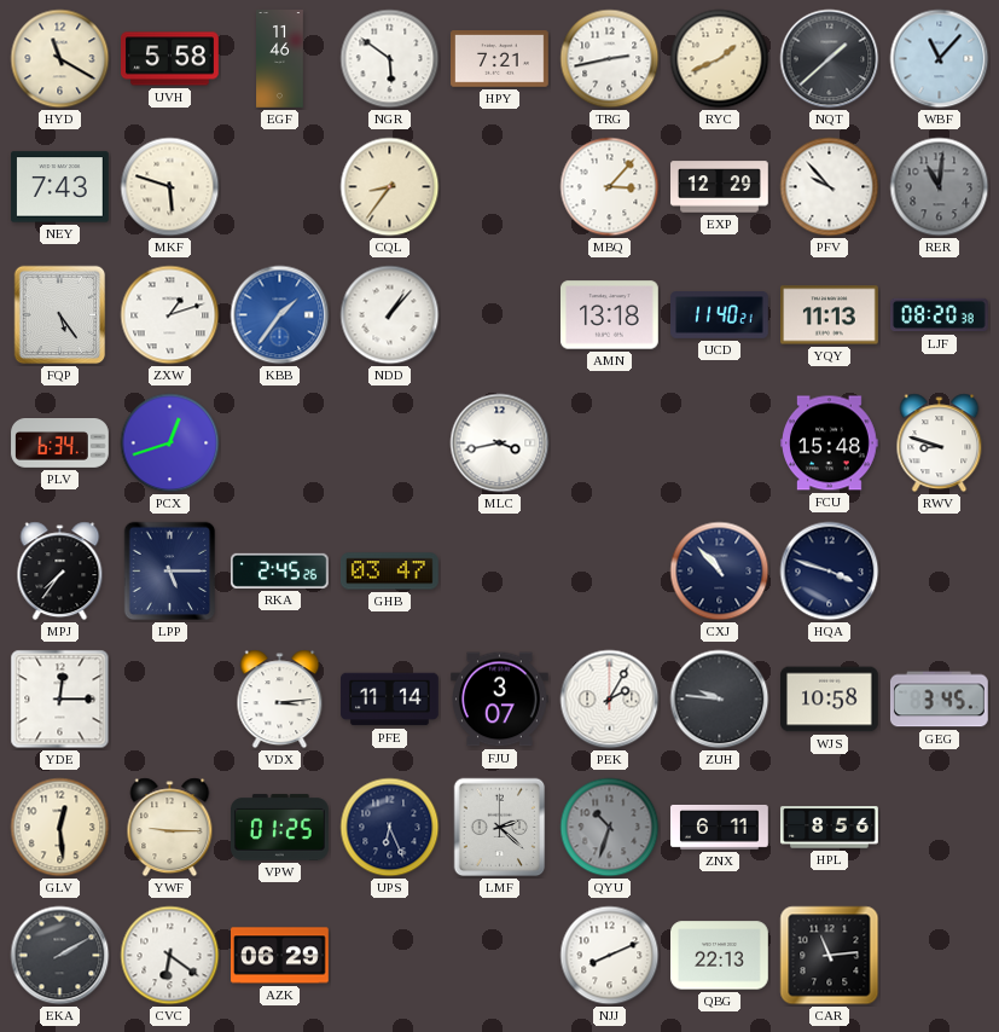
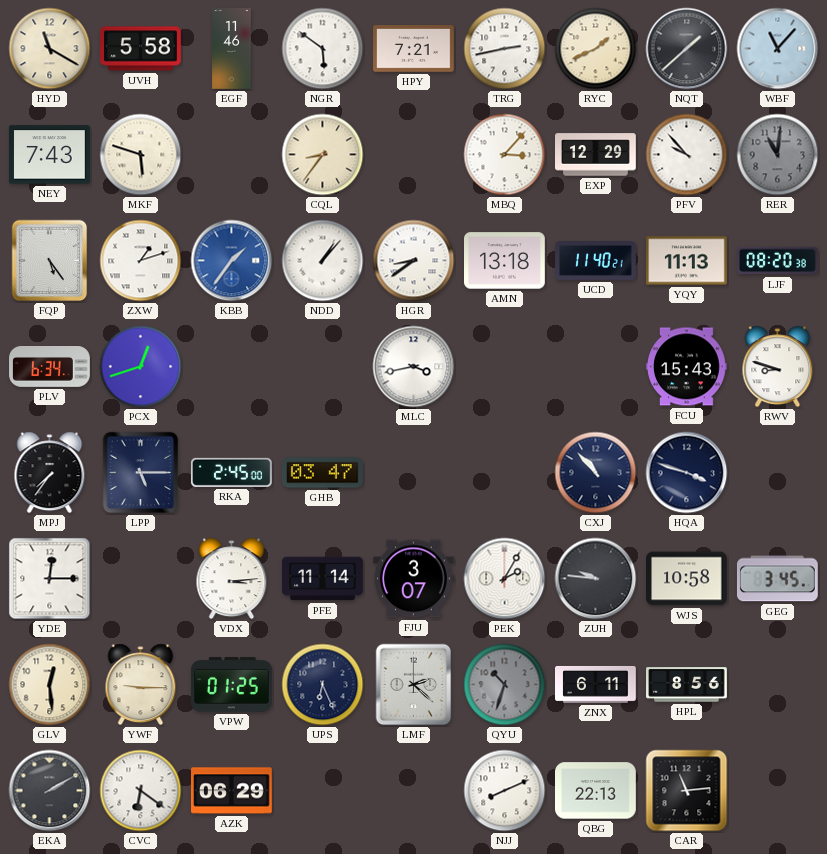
HGR: none -> 8:39 (414, 261)
FCU: 15:48 -> 15:43 (687, 367)
RKA: 2:45:26 -> 2:45:00 (232, 472)
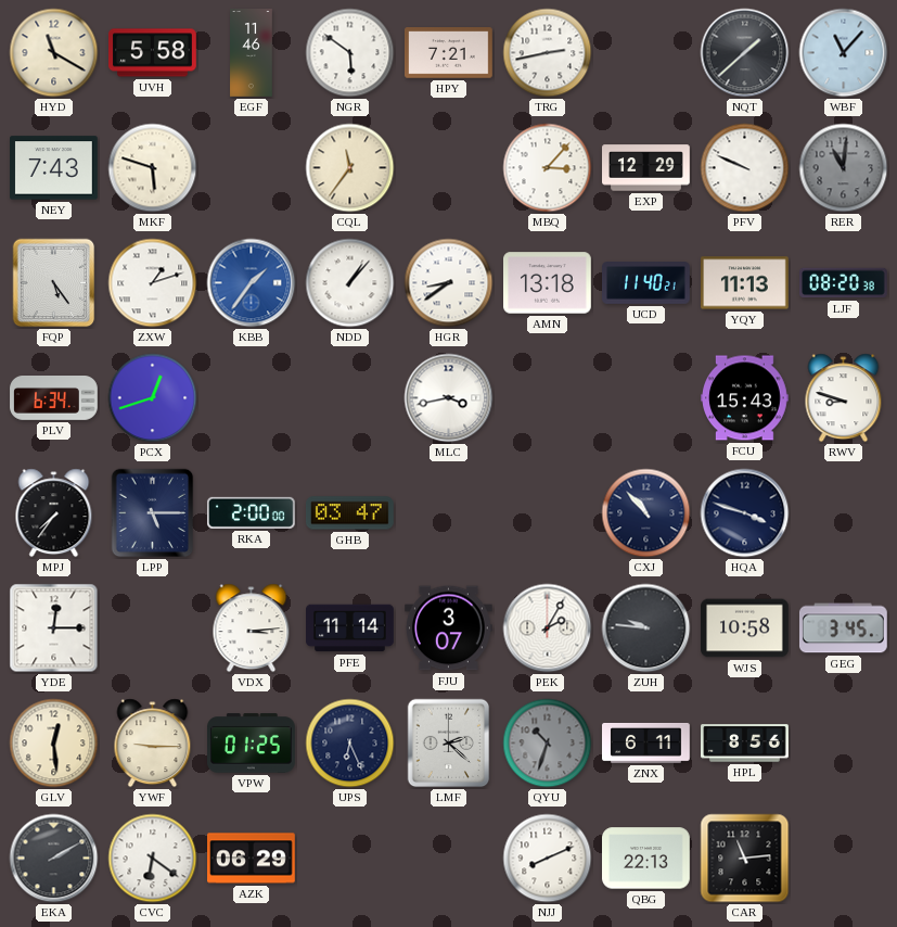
RYC: 1:41 -> none (596, 49)
CQL: 8:36 -> 11:36 (350, 168)
PFV: 9:53 -> 9:49 (745, 168)
RKA: 2:45 -> 2:00 (252, 512)
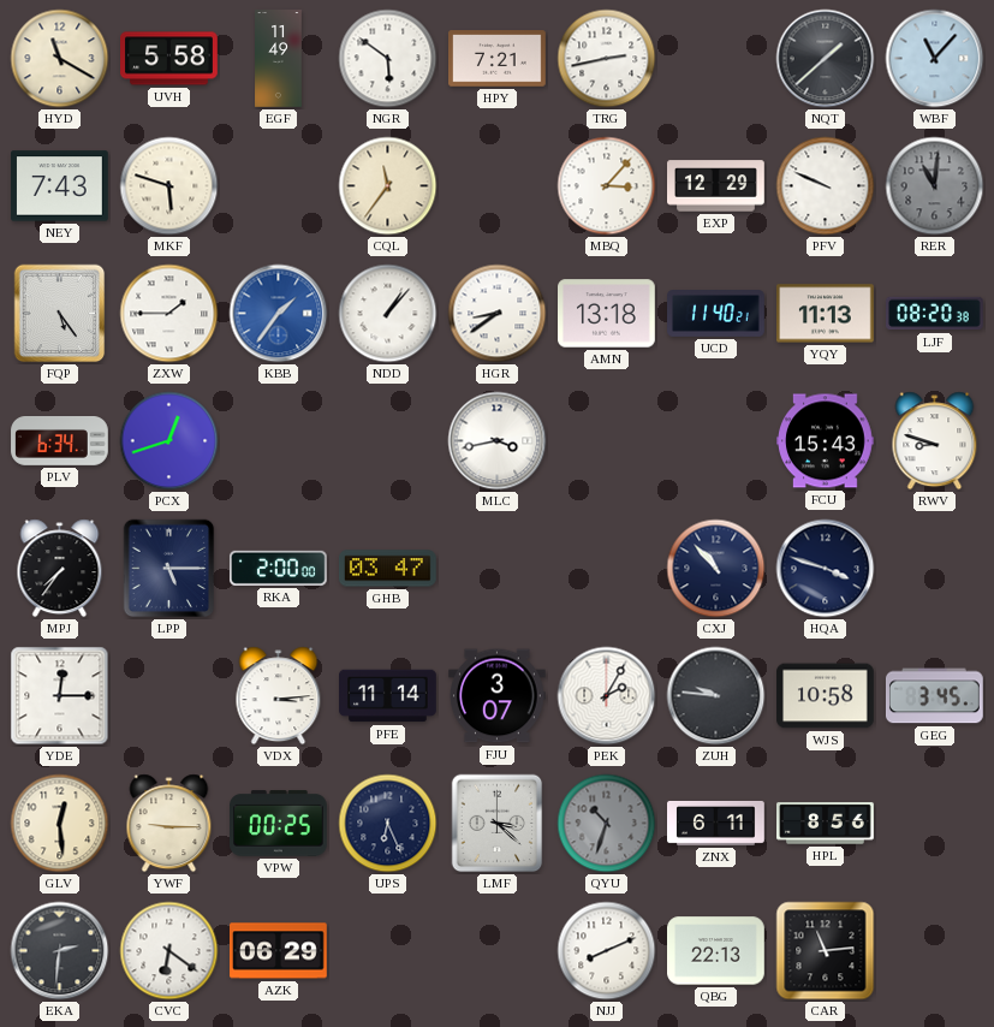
EGF: 11:46 -> 11:49 (279, 59)
ZXW: 1:12 -> 1:45 (169, 314)
VPW: 01:25 -> 00:25 (279, 824)
LMF: 2:22 -> 3:22 (498, 824)
EKA: 2:10 -> 2:31 (60, 951)
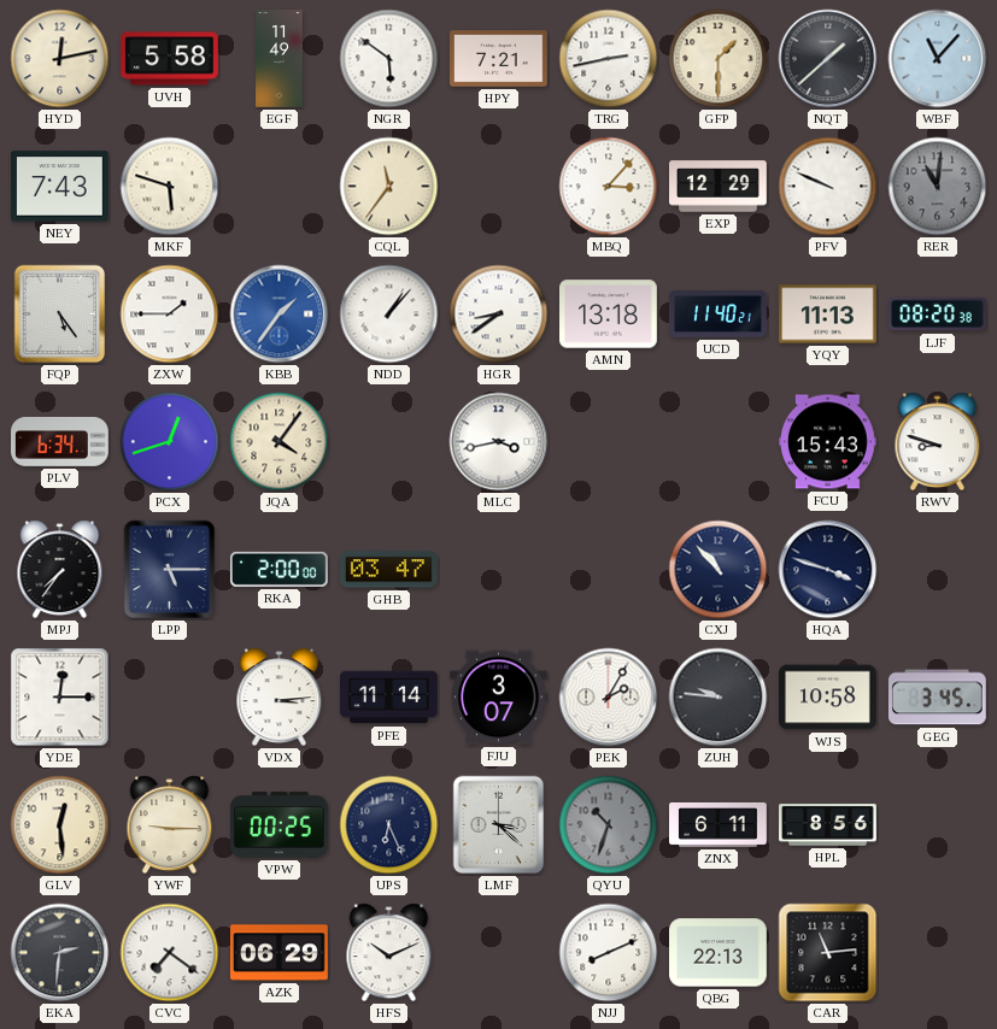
HYD: 11:20 -> 12:13 (60, 59)
GFP: none -> 1:30 (719, 59)
JQA: none -> 4:06 (280, 442)
CVC: 6:21 -> 7:21 (170, 953)
HFS: none -> 10:11 (389, 953)
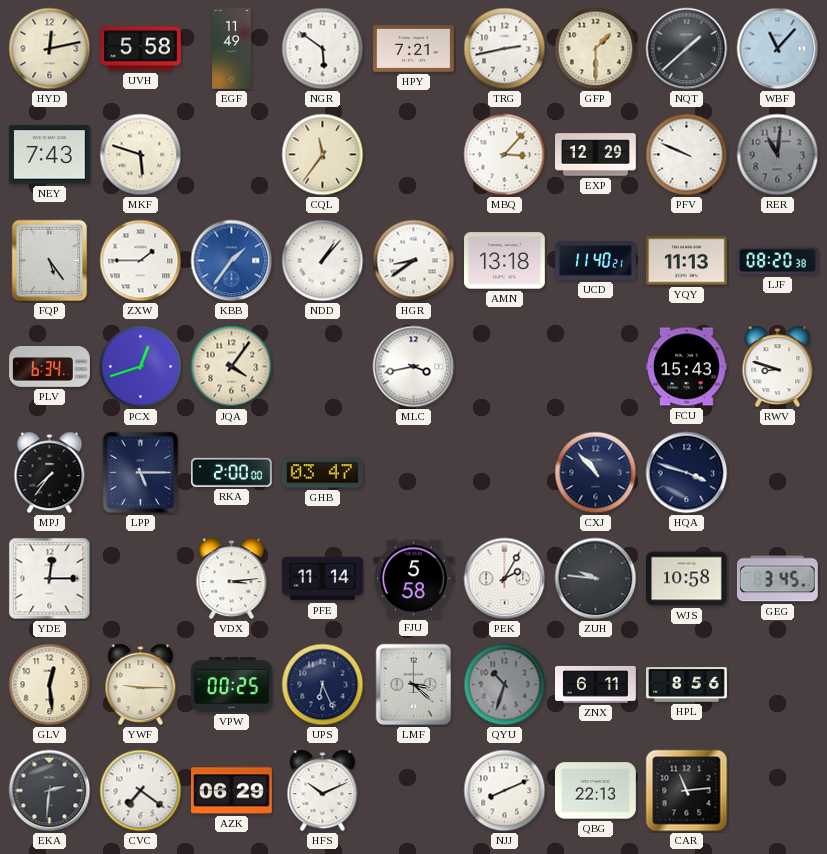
FJU: 3:07 -> 5:58 (414, 579)
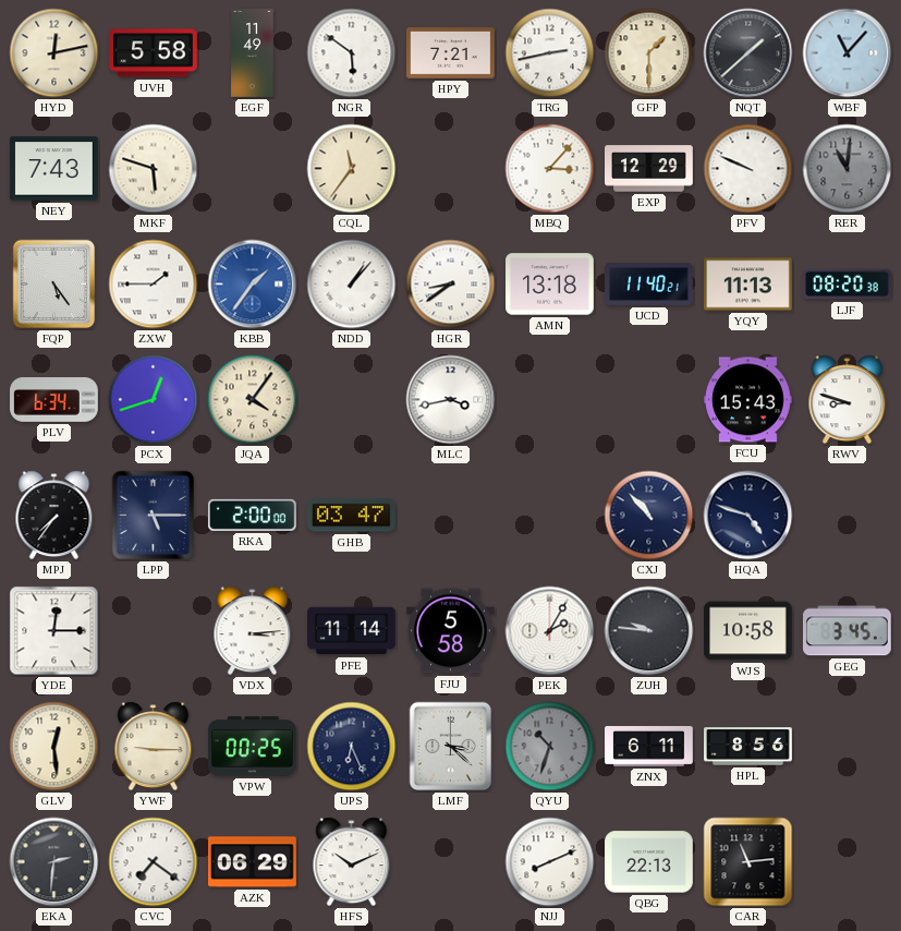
HQA: 3:48 -> 4:48 (748, 516)
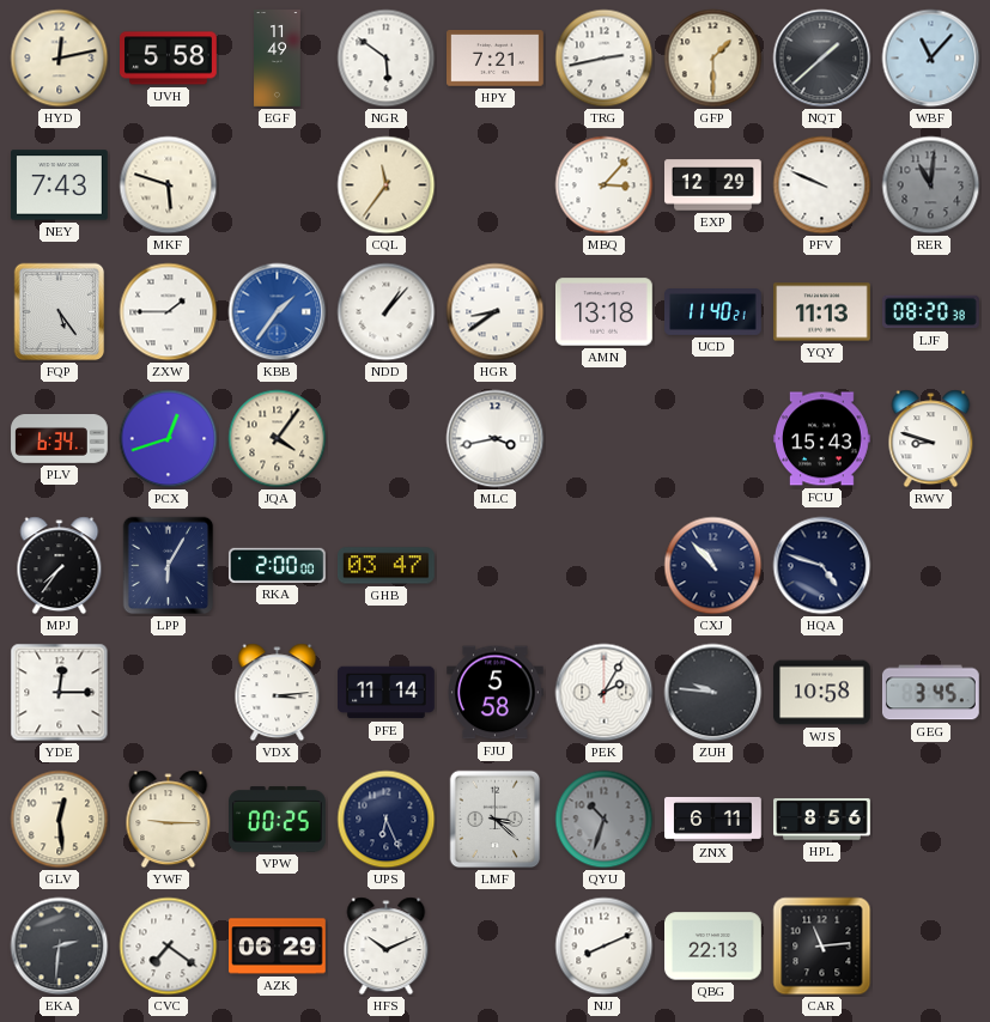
LPP: 5:15 -> 6:05 (169, 566)
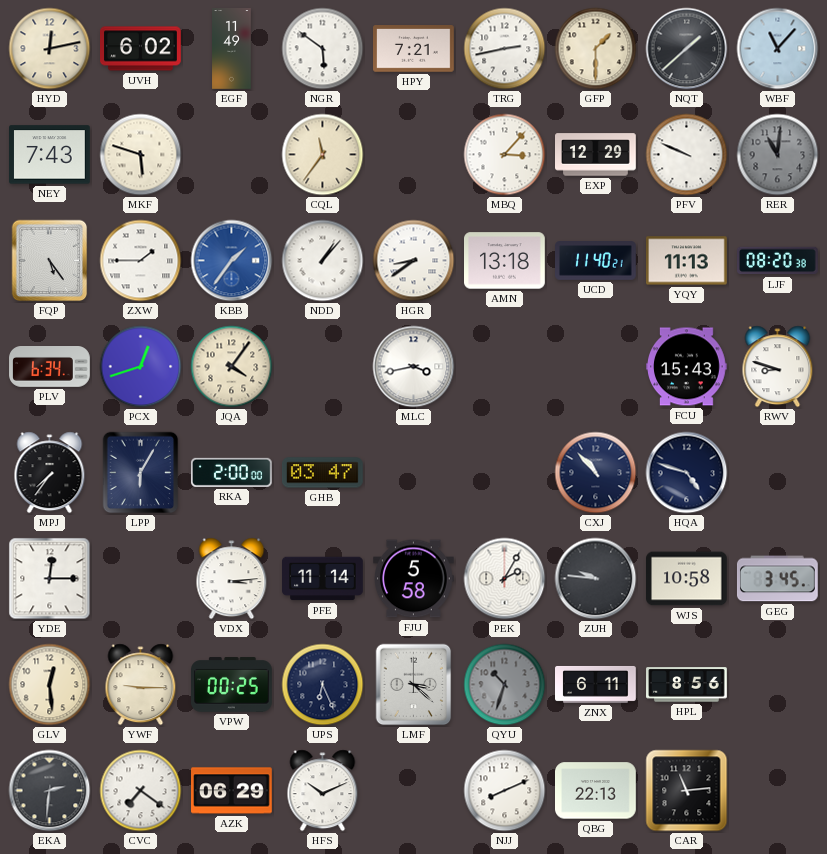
UVH: 5:58 -> 6:02 (141, 49)
